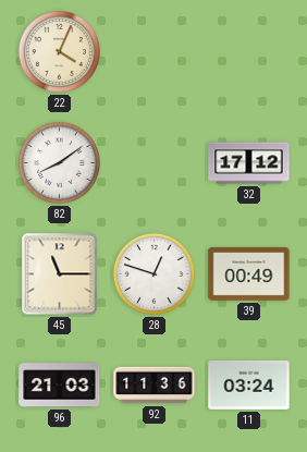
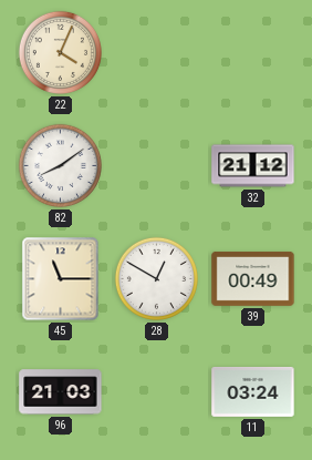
32: 17:12 -> 21:12 (253, 166)
28: 12:48 -> 12:50 (156, 278)
92: 11:36 -> none (155, 386)
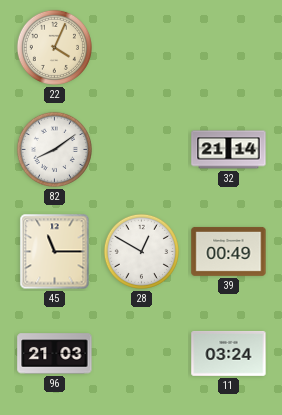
32: 21:12 -> 21:14 (229, 150)
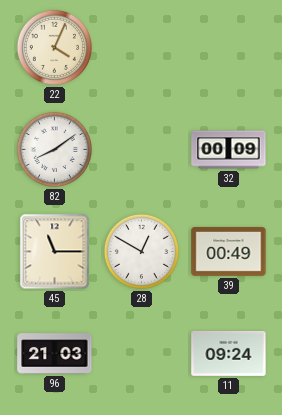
32: 21:14 -> 00:09 (229, 150)
11: 03:24 -> 09:24 (229, 353)
